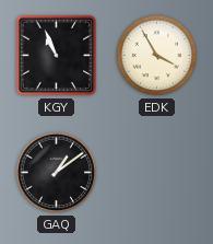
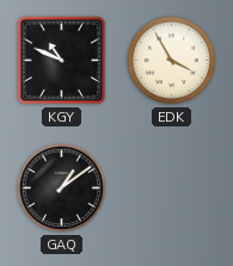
KGY: 10:56 -> 10:49 (62, 61)
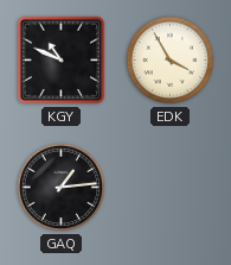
GAQ: 1:09 -> 1:14 (62, 188)
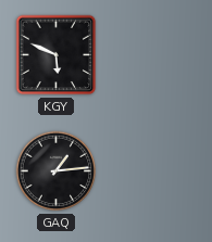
KGY: 10:49 -> 5:49 (57, 55)
EDK: 3:55 -> none (171, 61)
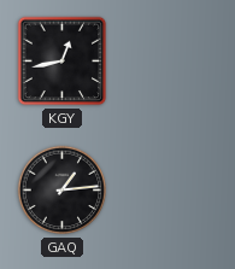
KGY: 5:49 -> 12:43 (63, 62)
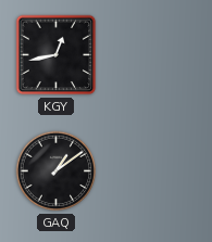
GAQ: 1:14 -> 1:09 (57, 171)
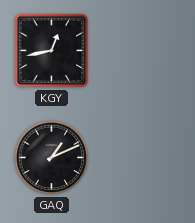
GAQ: 1:09 -> 1:11 (52, 158)
